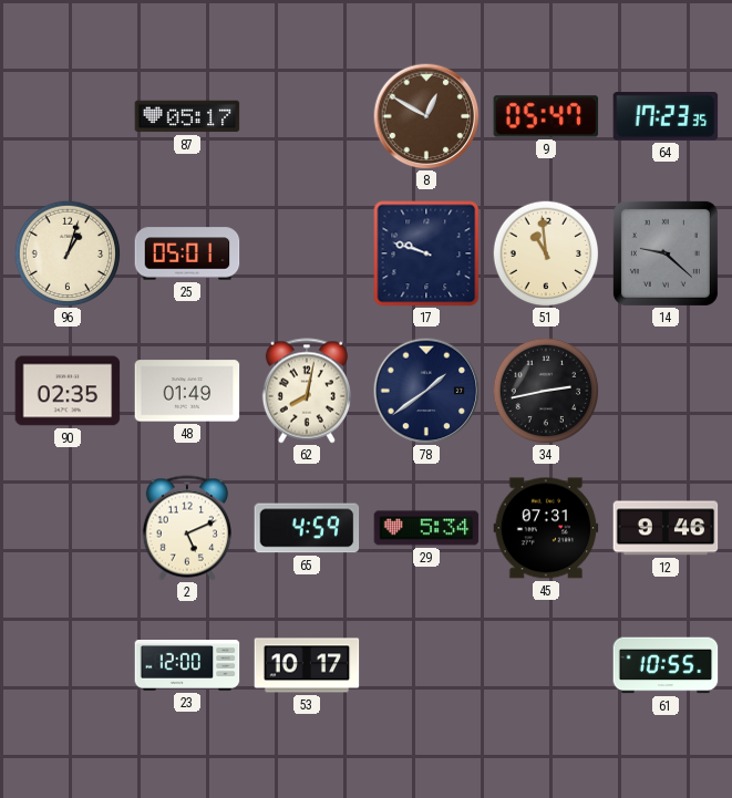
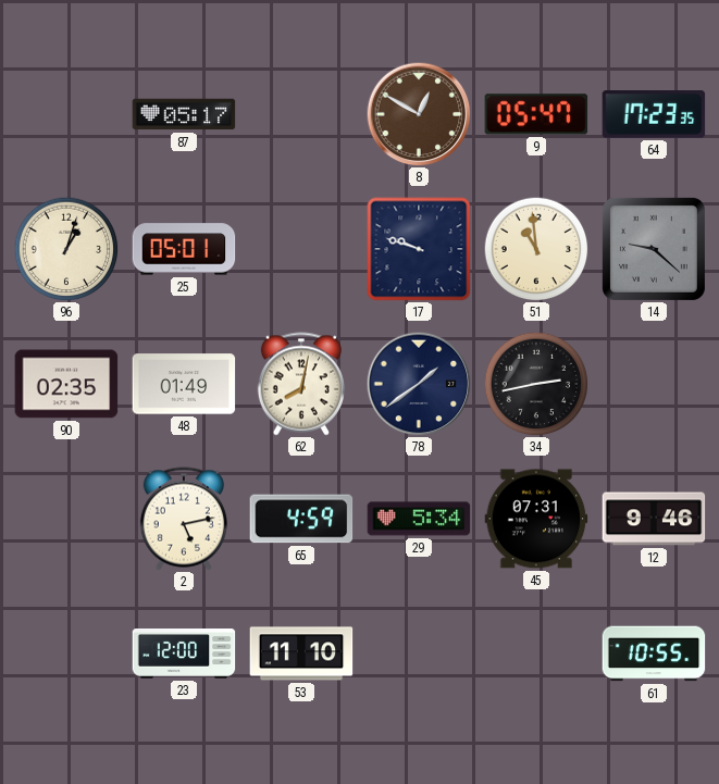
2: 5:11 -> 5:13 (184, 519)
53: 10:17 -> 11:10 (301, 654)
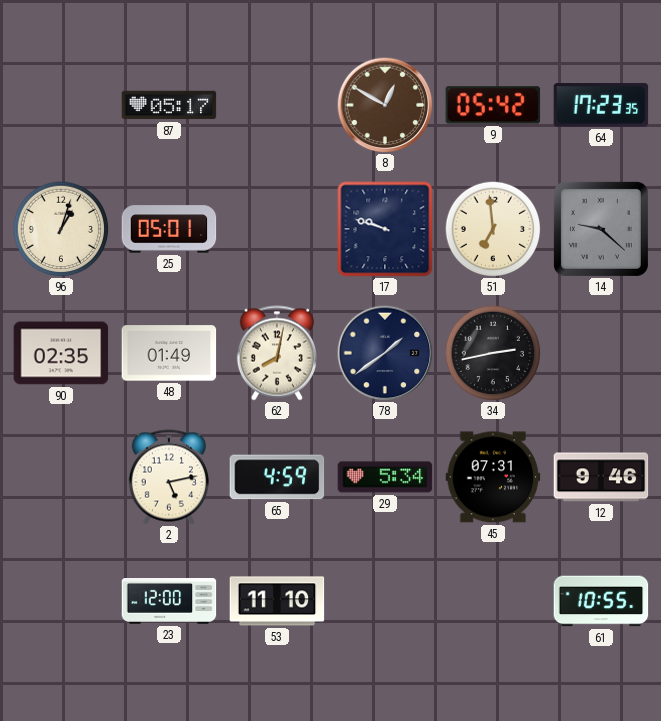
9: 05:47 -> 05:42 (493, 105)
51: 10:59 -> 6:59 (493, 229)
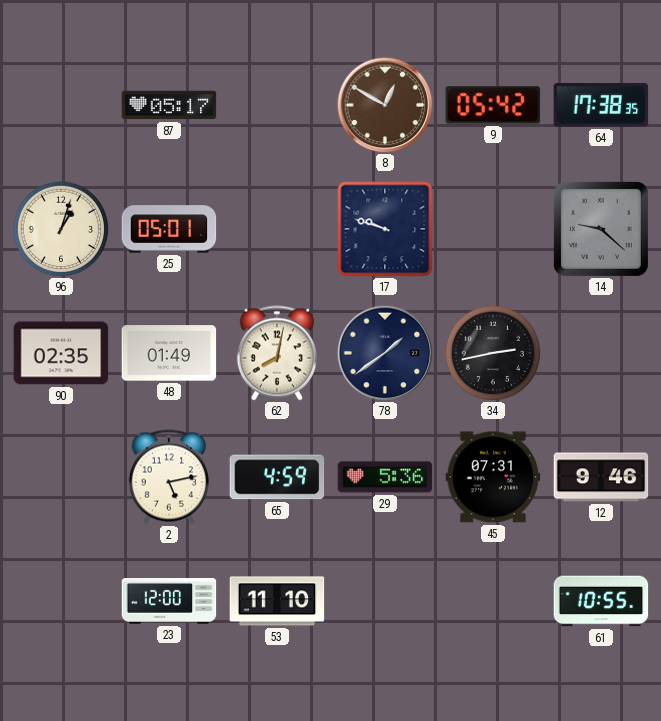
64: 17:23 -> 17:38 (601, 105)
51: 6:59 -> none (493, 229)
29: 5:34 -> 5:36 (385, 477)
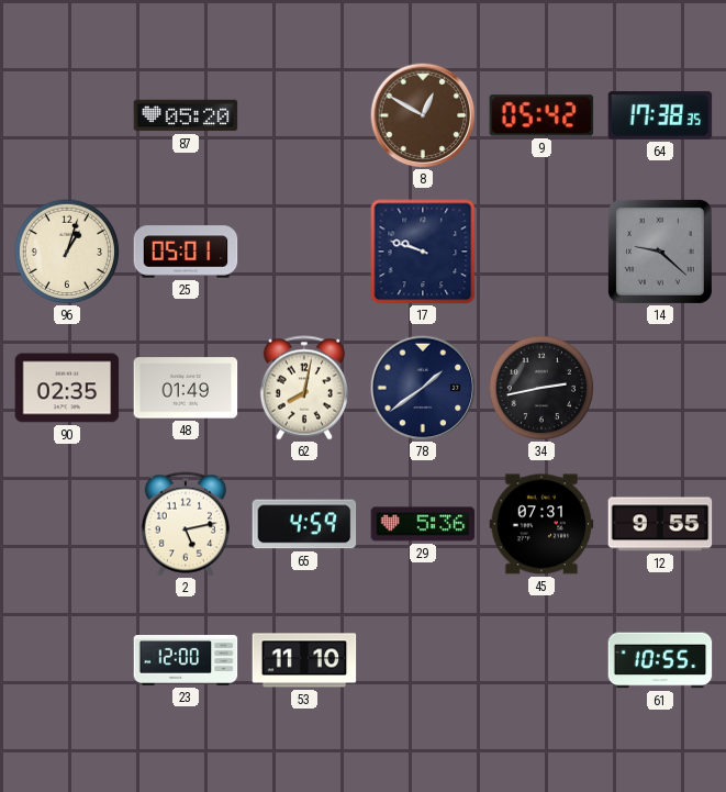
87: 05:17 -> 05:20 (186, 115)
12: 9:46 -> 9:55 (660, 524)
